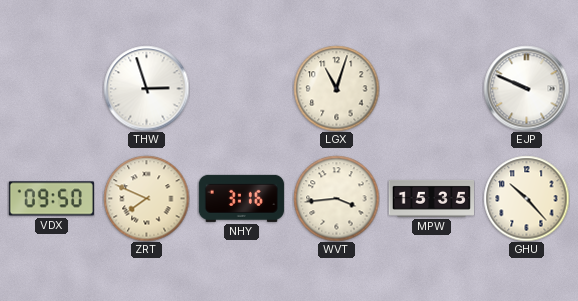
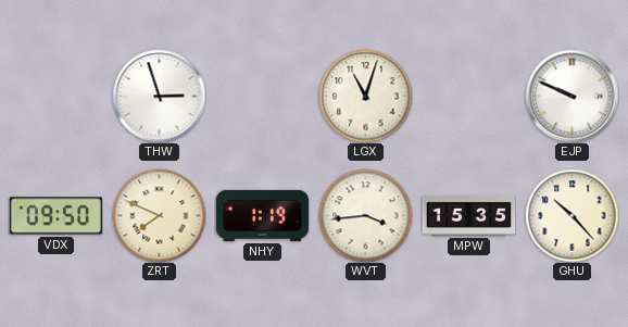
NHY: 3:16 -> 1:19 (262, 215)
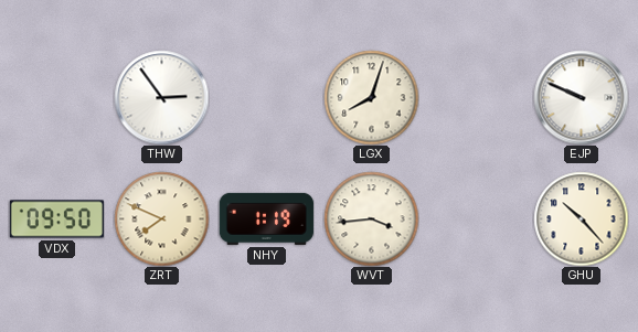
THW: 2:57 -> 2:54 (161, 97)
LGX: 11:03 -> 8:03 (371, 97)
MPW: 15:35 -> none (468, 215)
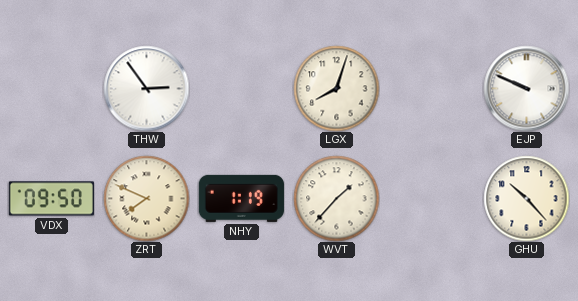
WVT: 3:44 -> 1:37 (336, 198)
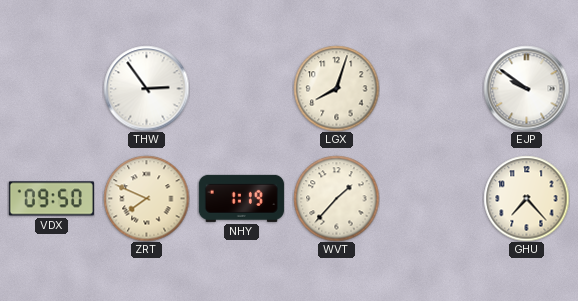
EJP: 9:49 -> 9:51 (526, 88)
GHU: 10:23 -> 7:23 (526, 198)
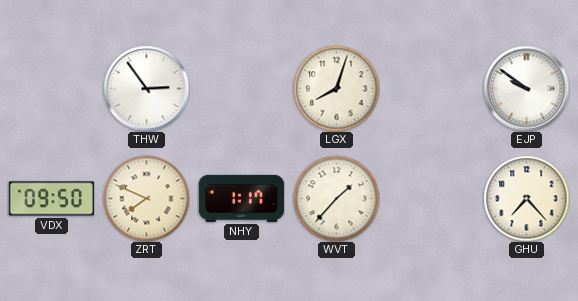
NHY: 1:19 -> 1:17 (241, 198)
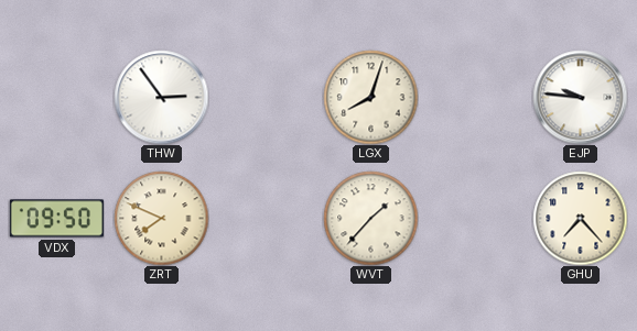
EJP: 9:51 -> 9:46 (580, 97)
NHY: 1:17 -> none (241, 198)
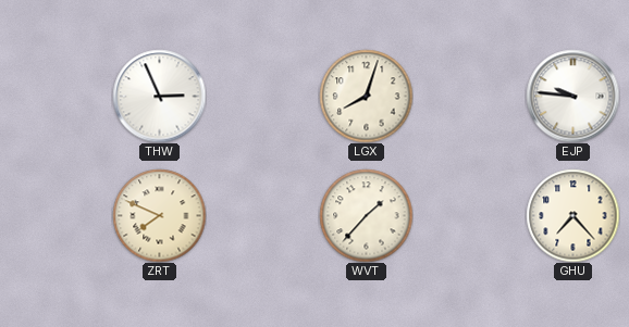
THW: 2:54 -> 2:56 (159, 96)
VDX: 09:50 -> none (56, 219)
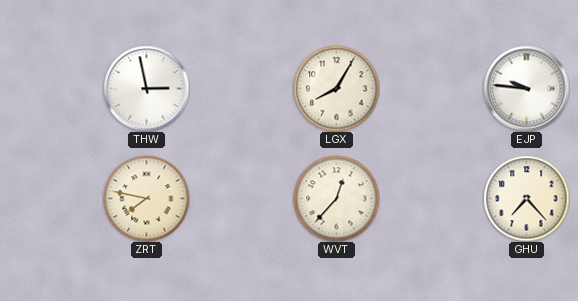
THW: 2:56 -> 2:58 (146, 88)
LGX: 8:03 -> 8:05 (336, 88)
ZRT: 7:49 -> 7:47 (146, 198)
WVT: 1:37 -> 12:37 (336, 198)
